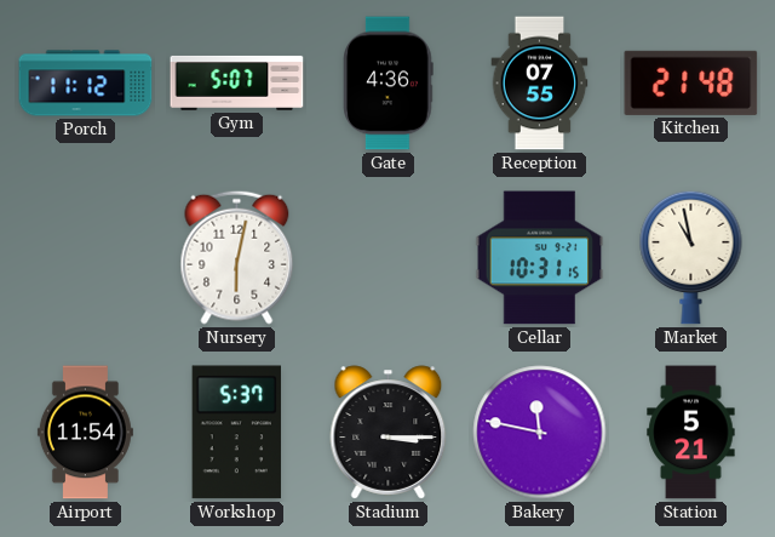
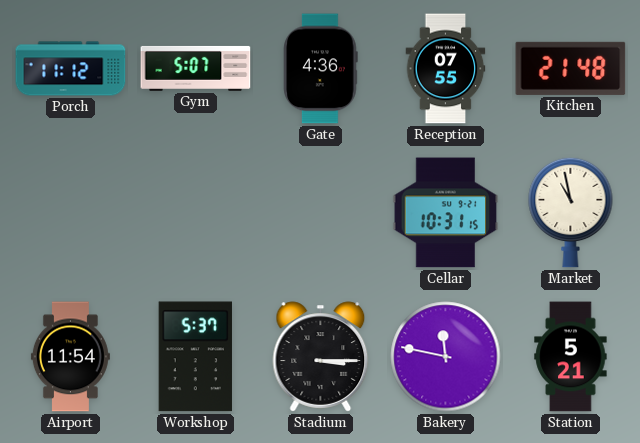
Nursery: 6:02 -> none (237, 257)
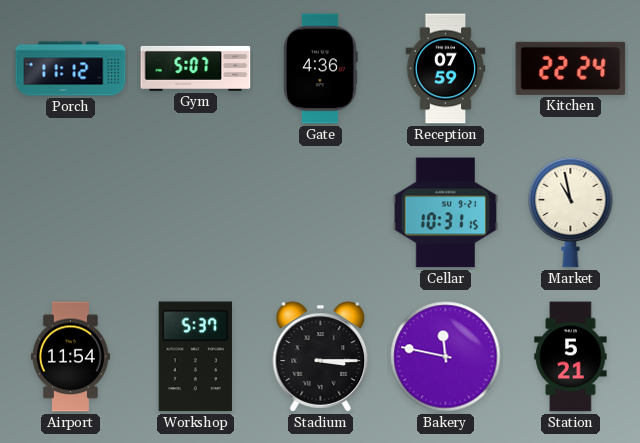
Reception: 07:55 -> 07:59 (446, 69)
Kitchen: 21:48 -> 22:24 (571, 68)
